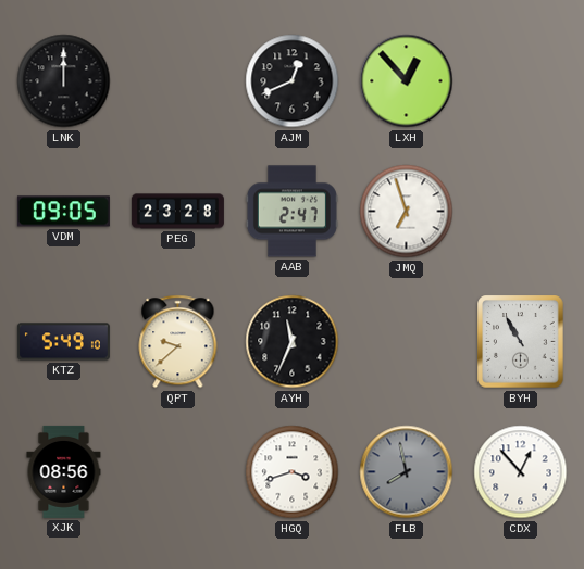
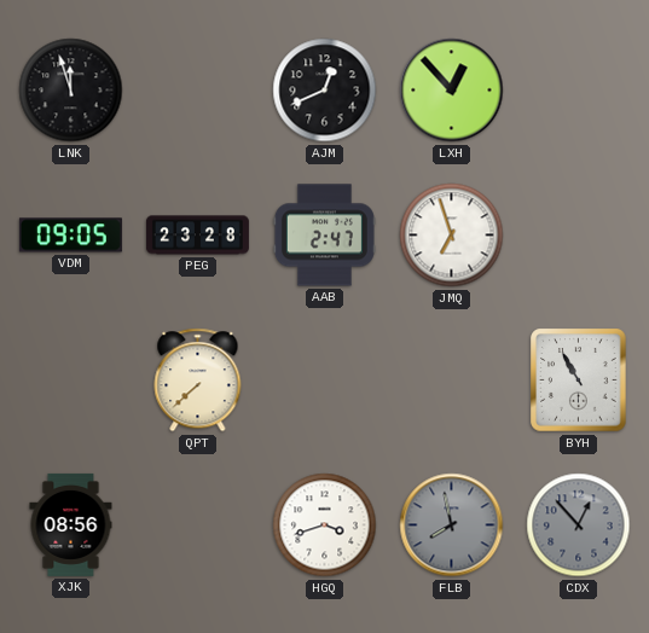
LNK: 12:00 -> 11:57 (71, 91)
KTZ: 5:49 -> none (63, 342)
QPT: 9:38 -> 7:38 (198, 381)
AYH: 11:34 -> none (293, 342)
CDX dial: white -> grey (579, 525)
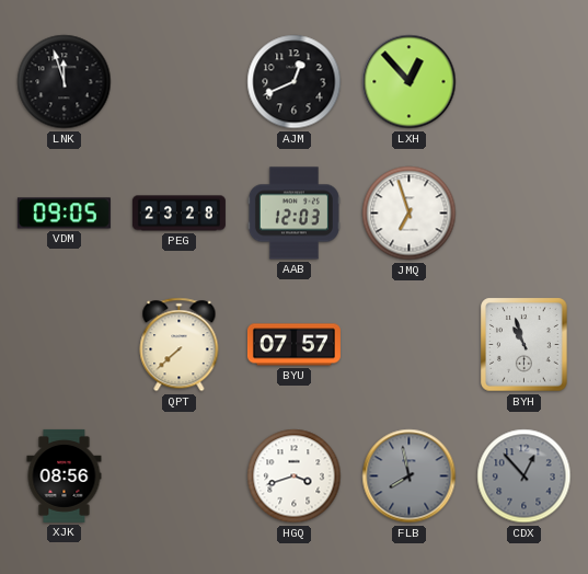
AAB: 2:47 -> 12:03 (293, 214)
BYU: none -> 07:57 (293, 345)
BYH: 10:55 -> 10:57 (524, 345)
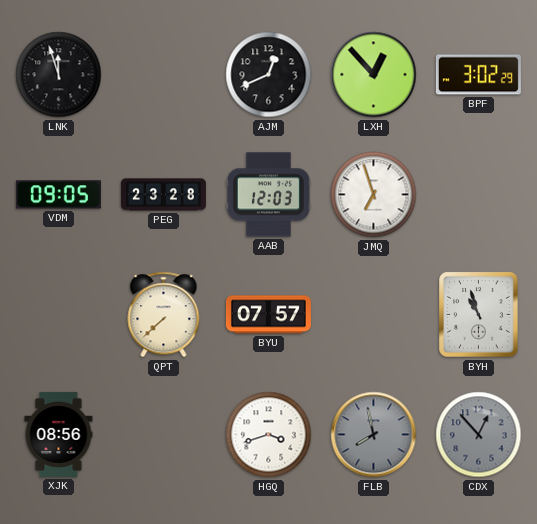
BPF: none -> 3:02 (478, 75)
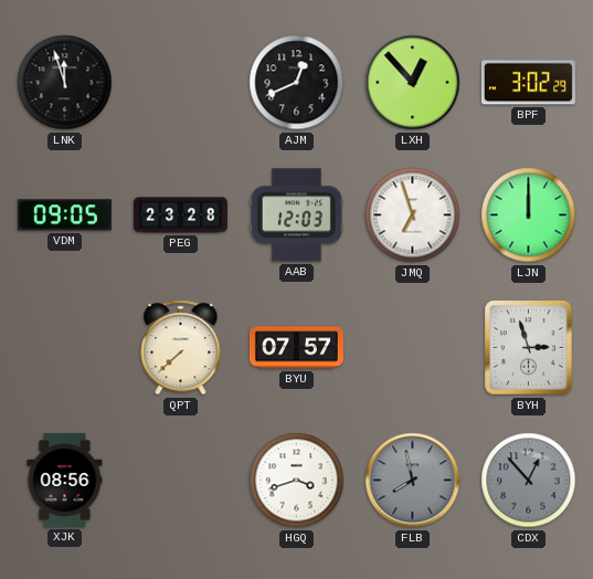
LJN: none -> 12:00 (529, 215)
BYH: 10:57 -> 2:57 (529, 348)
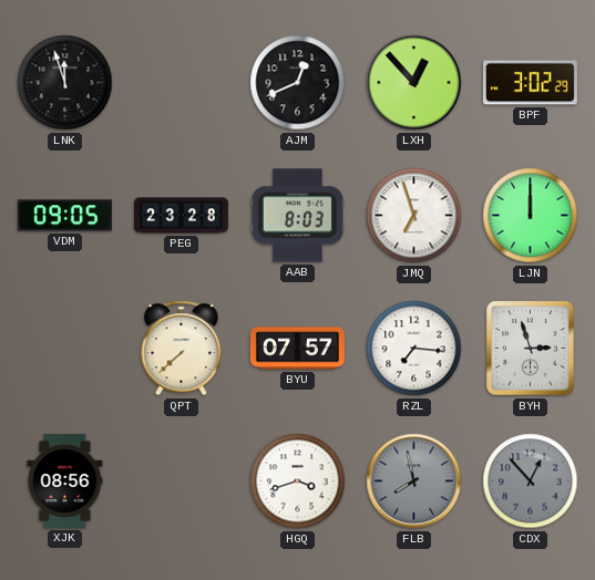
AAB: 12:03 -> 8:03 (297, 216)
RZL: none -> 7:16 (414, 349)
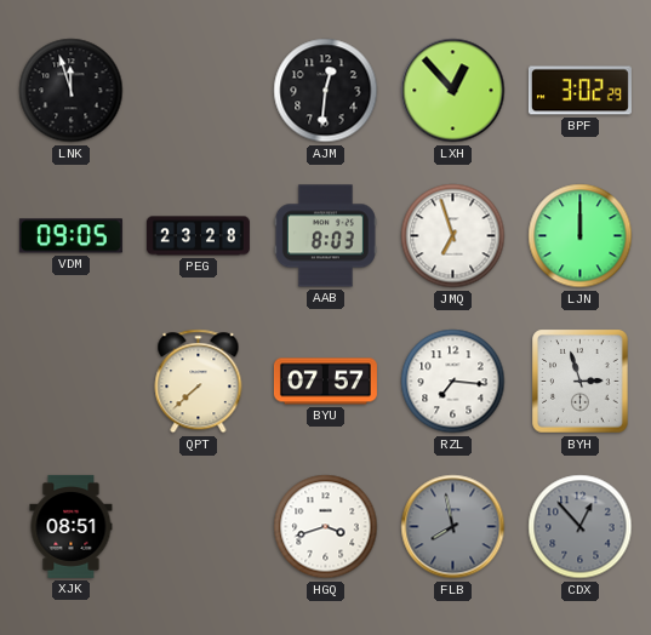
AJM: 12:41 -> 12:31 (326, 91)
XJK: 08:56 -> 08:51 (72, 526)
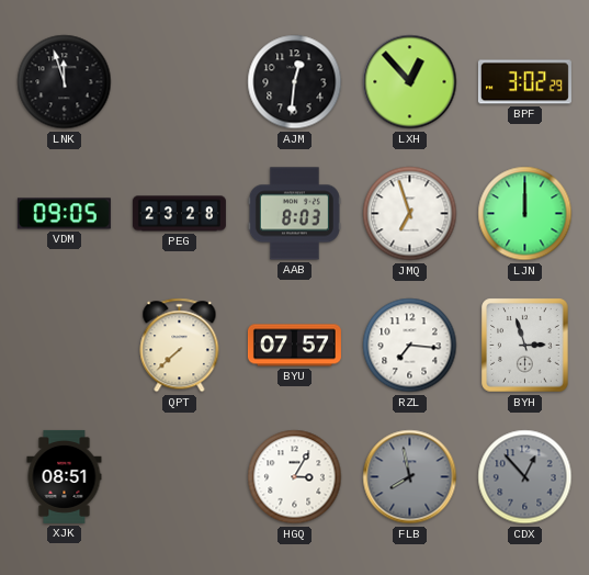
HGQ: 3:42 -> 3:05 (295, 477)
